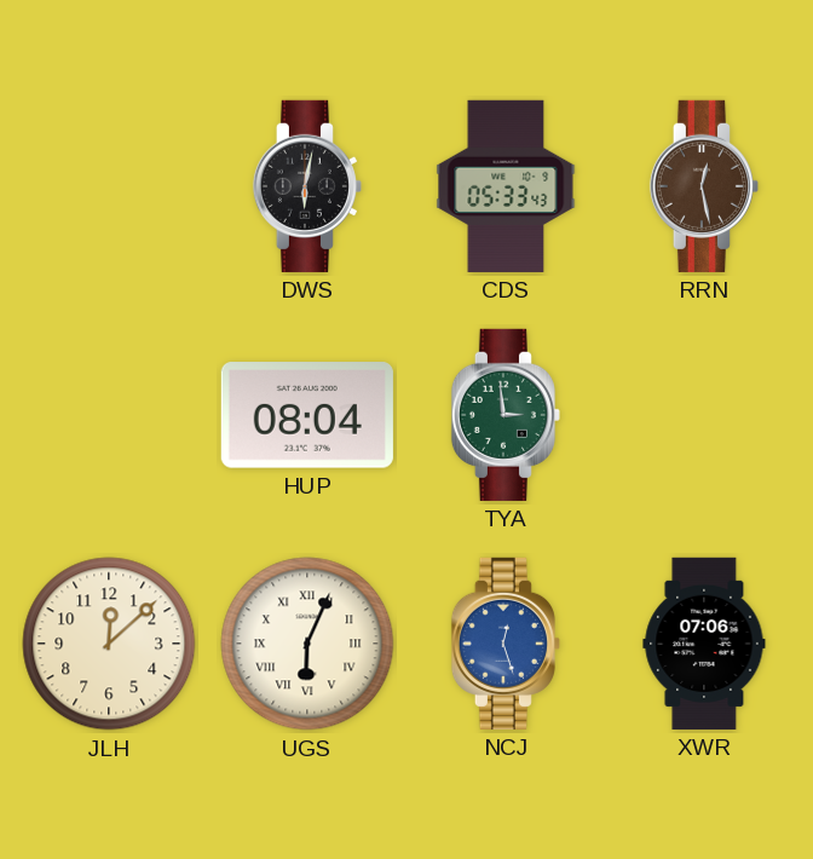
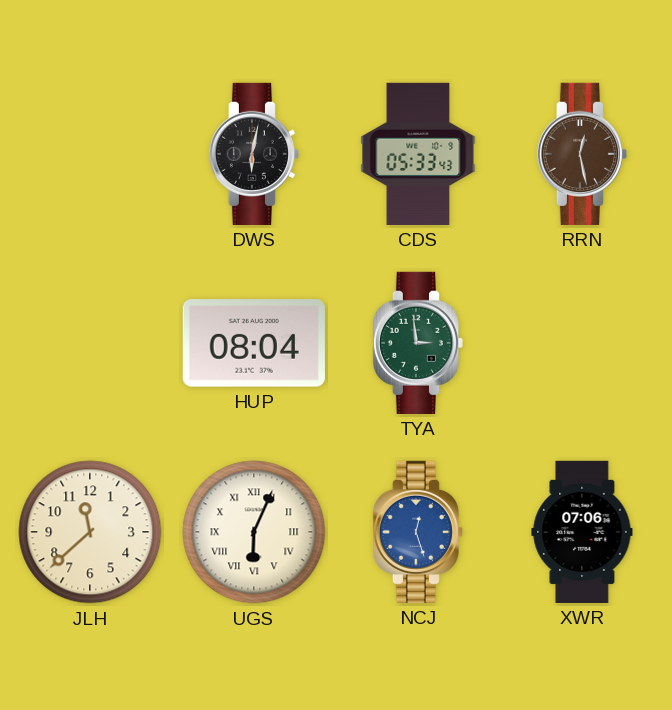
JLH: 12:08 -> 11:38 (90, 532)
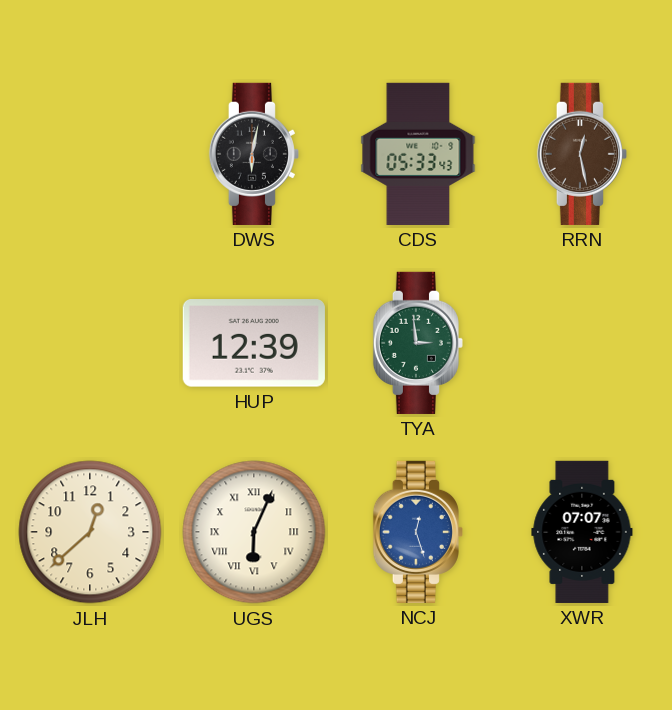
HUP: 08:04 -> 12:39 (254, 343)
JLH: 11:38 -> 12:38 (90, 532)
XWR: 07:06 -> 07:07 (582, 532)
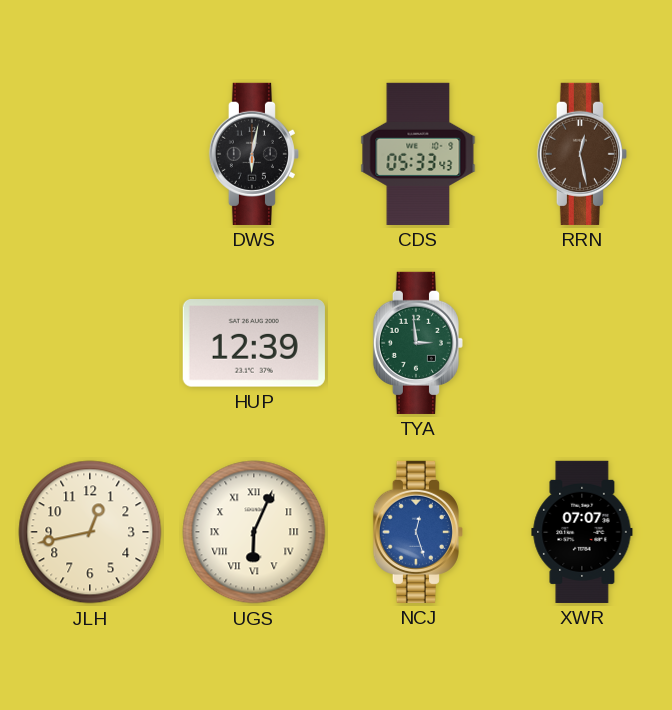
JLH: 12:38 -> 12:43 (90, 532)
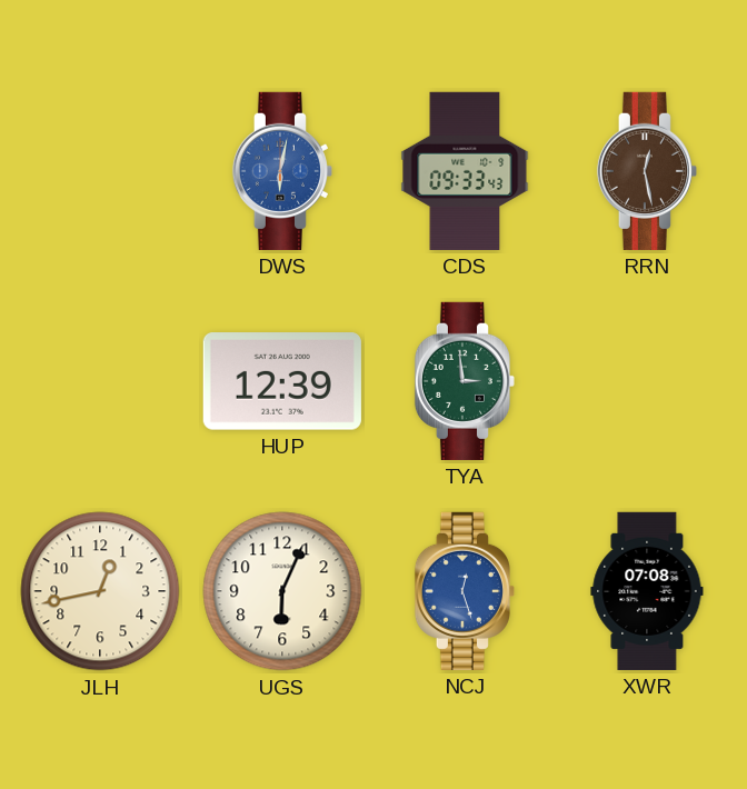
DWS dial: black -> blue (282, 171)
CDS: 05:33 -> 09:33 (465, 171)
UGS numerals: Roman -> Arabic (282, 591)
XWR: 07:07 -> 07:08 (647, 591)
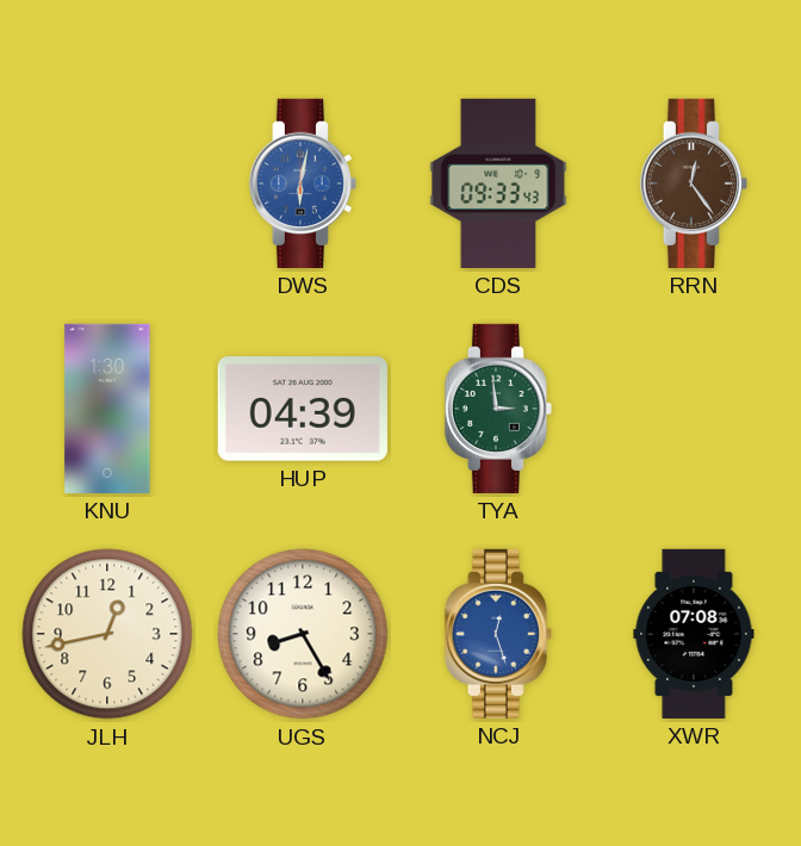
RRN: 12:28 -> 12:24 (694, 183)
KNU: none -> 1:30 (107, 409)
HUP: 12:39 -> 04:39 (303, 409)
UGS: 6:04 -> 8:25 (303, 634)
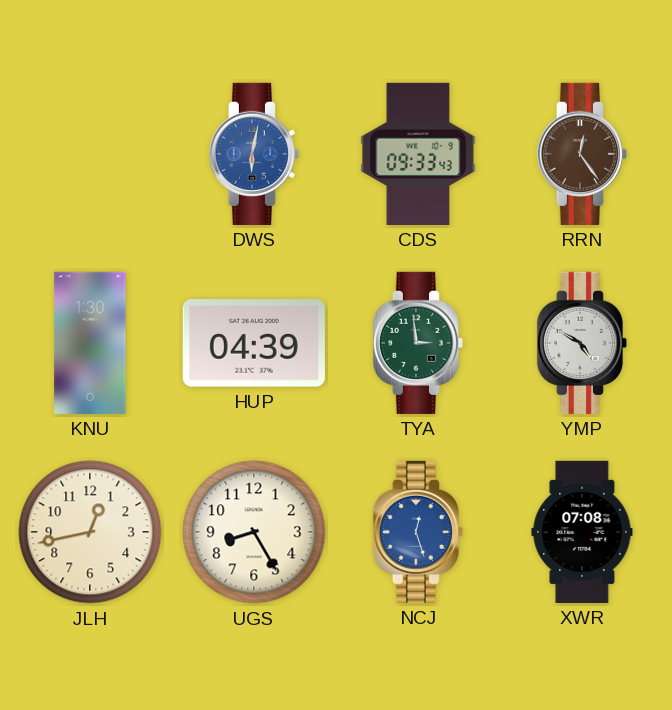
YMP: none -> 4:50 (582, 343)
